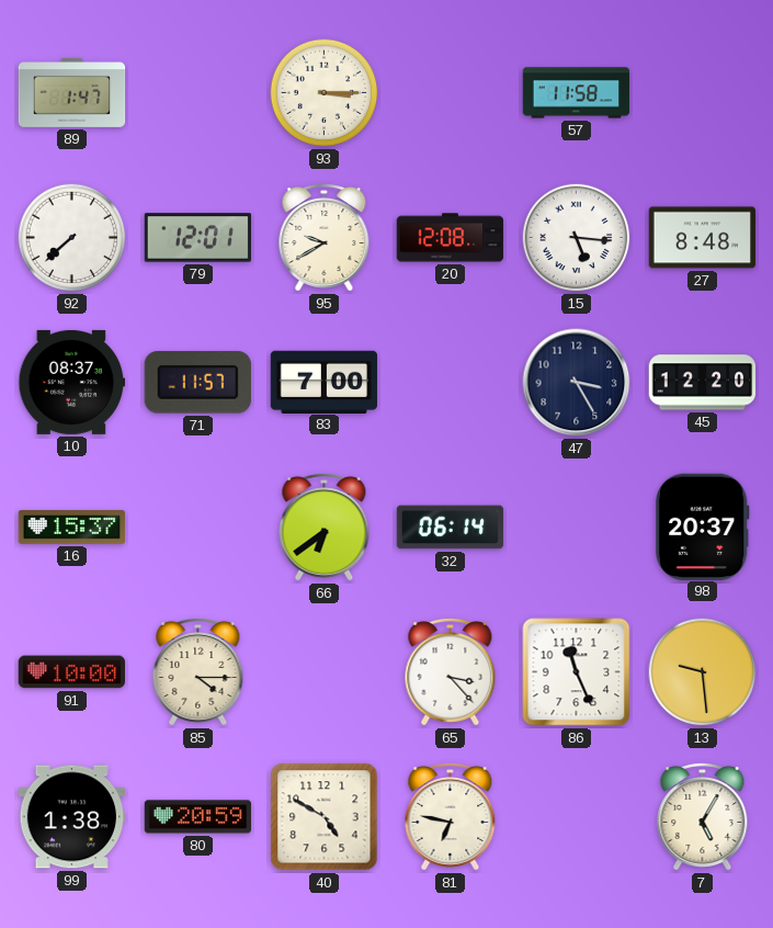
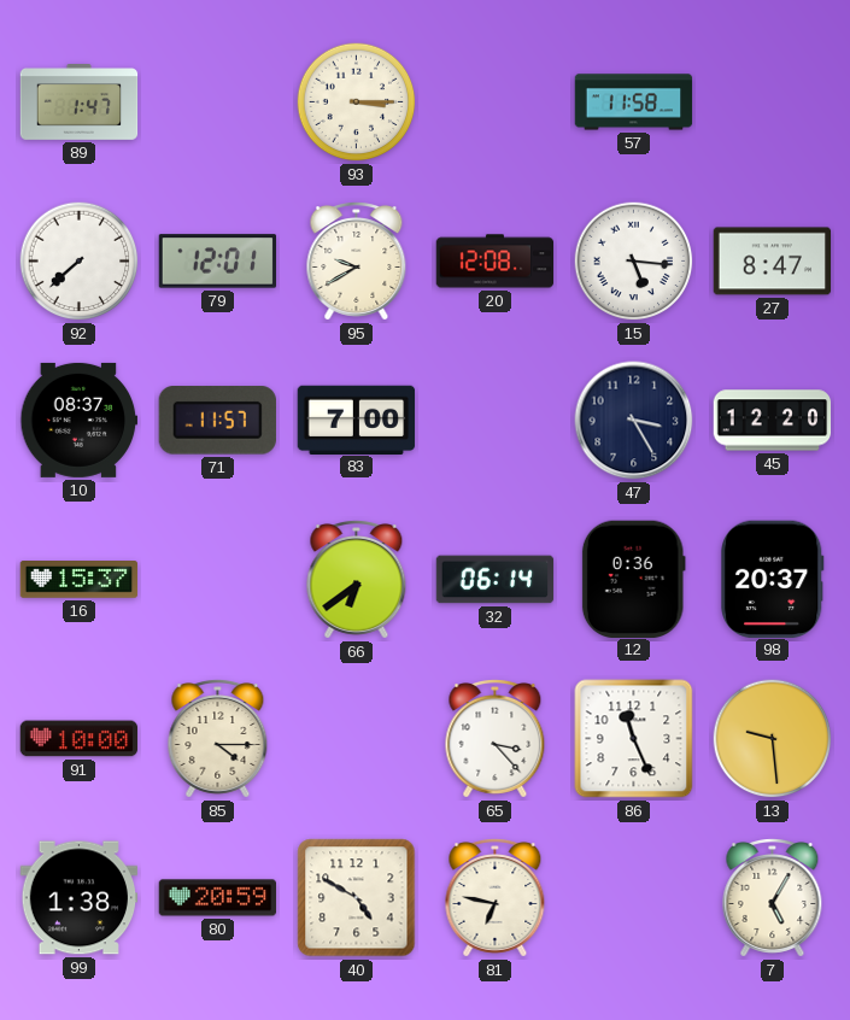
27: 8:48 -> 8:47 (773, 262)
12: none -> 0:36 (633, 579)
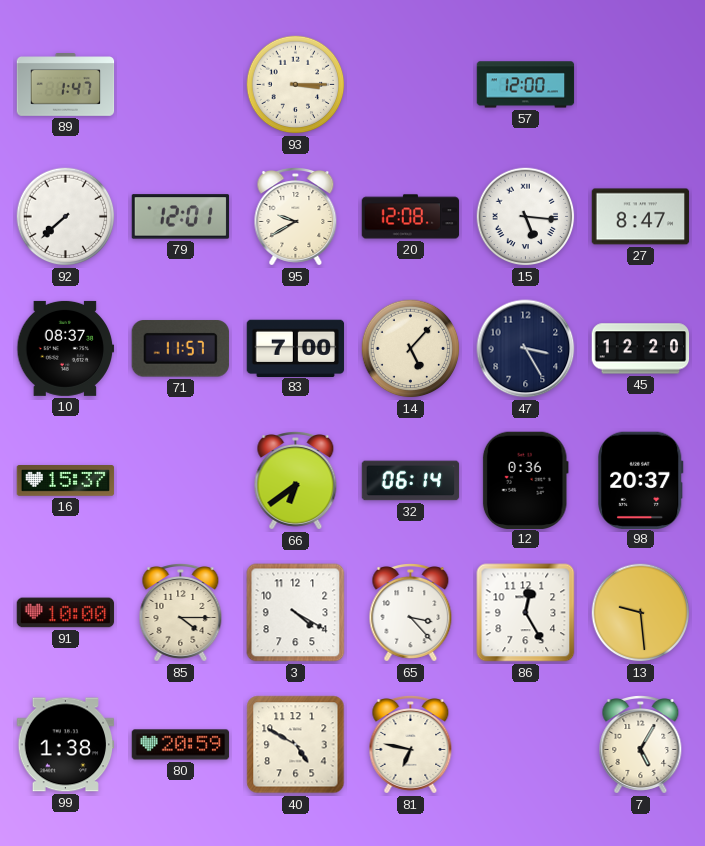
57: 11:58 -> 12:00 (526, 85)
14: none -> 5:07 (411, 349)
3: none -> 4:20 (296, 613)
86: 11:26 -> 12:25 (526, 613)
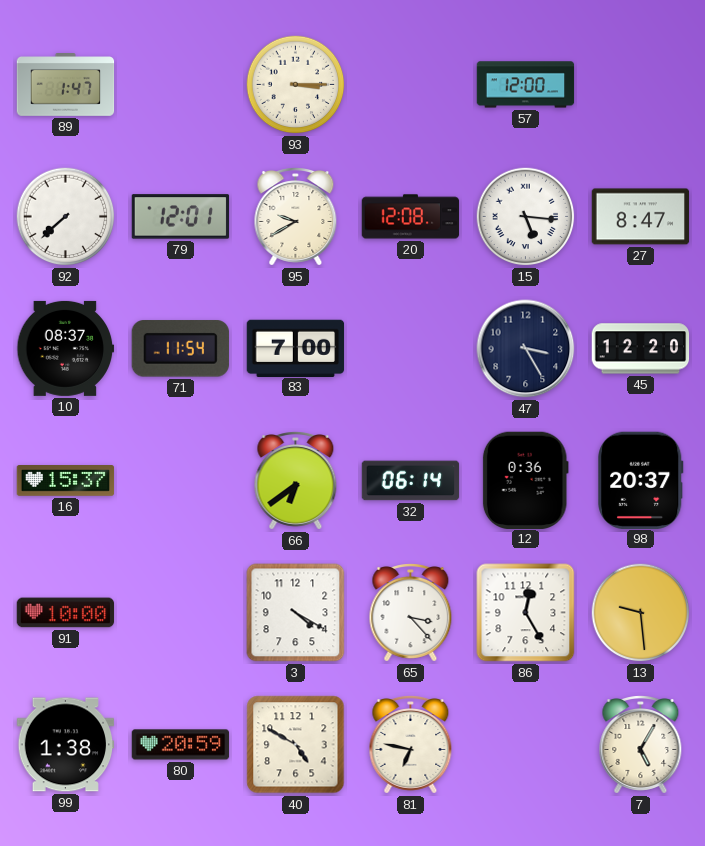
71: 11:57 -> 11:54 (180, 349)
14: 5:07 -> none (411, 349)
85: 4:15 -> none (181, 613)
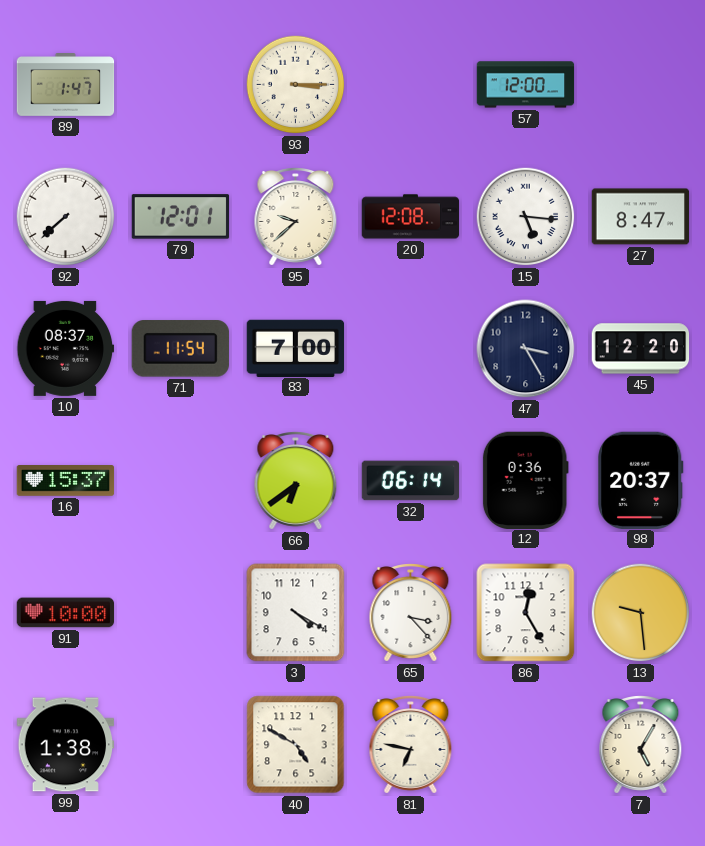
95: 9:40 -> 9:38 (296, 217)
80: 20:59 -> none (181, 745)
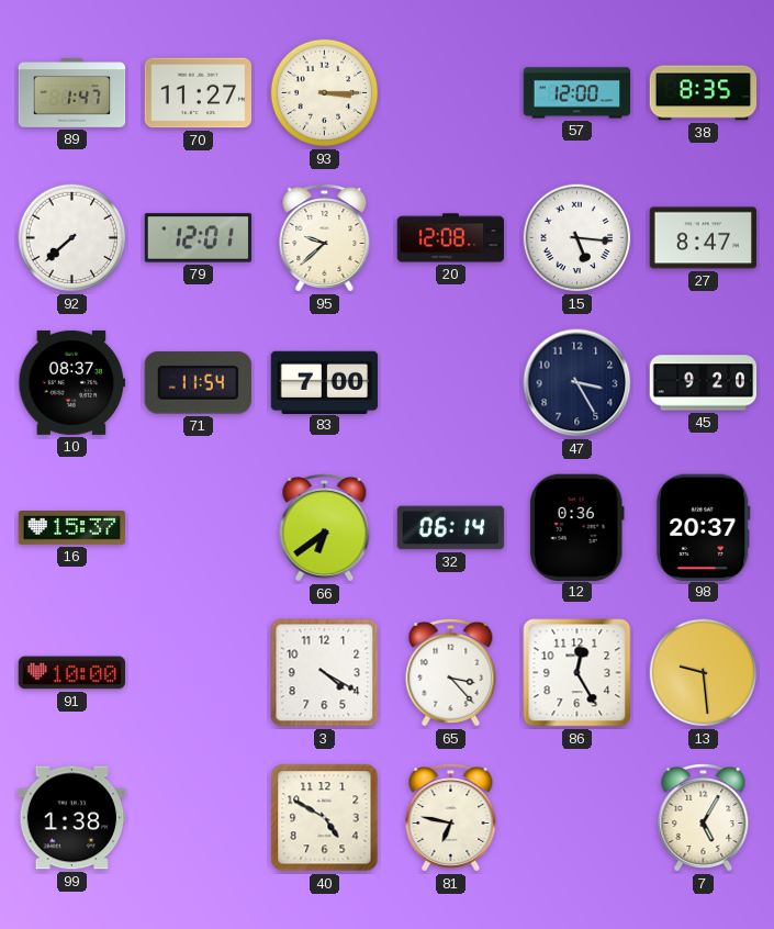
70: none -> 11:27 (199, 93)
38: none -> 8:35 (704, 93)
45: 12:20 -> 9:20 (704, 383)
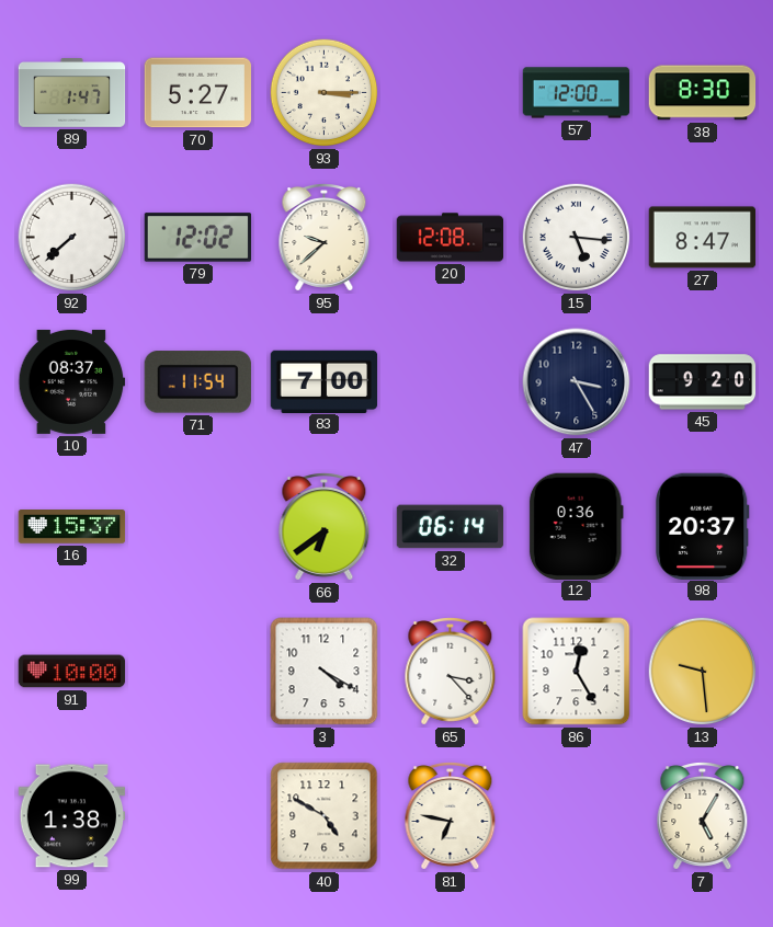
70: 11:27 -> 5:27 (198, 93)
38: 8:35 -> 8:30 (703, 93)
79: 12:01 -> 12:02 (198, 238)
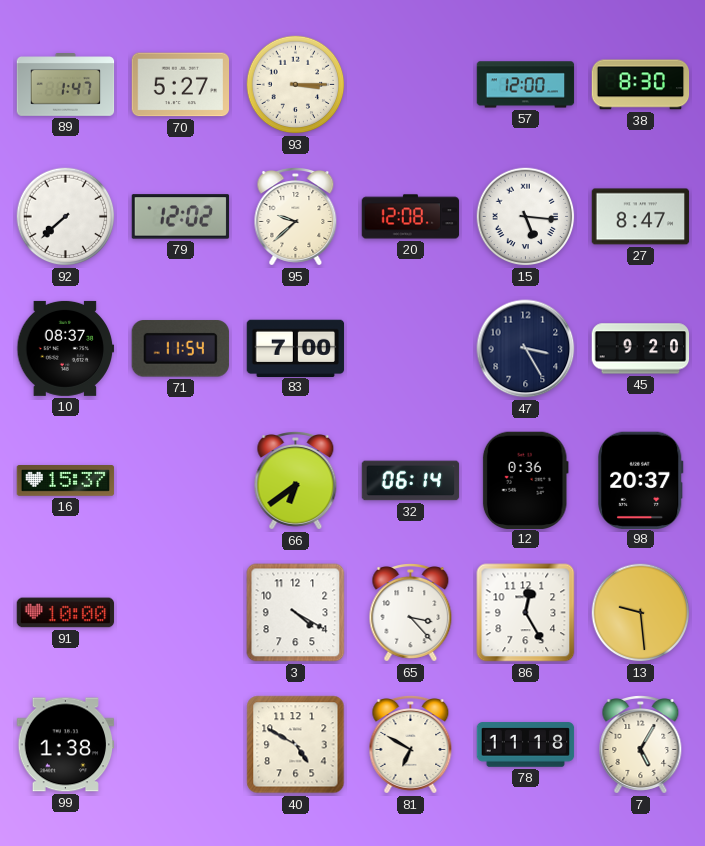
81: 6:47 -> 6:50 (411, 745)
78: none -> 11:18 (526, 745)
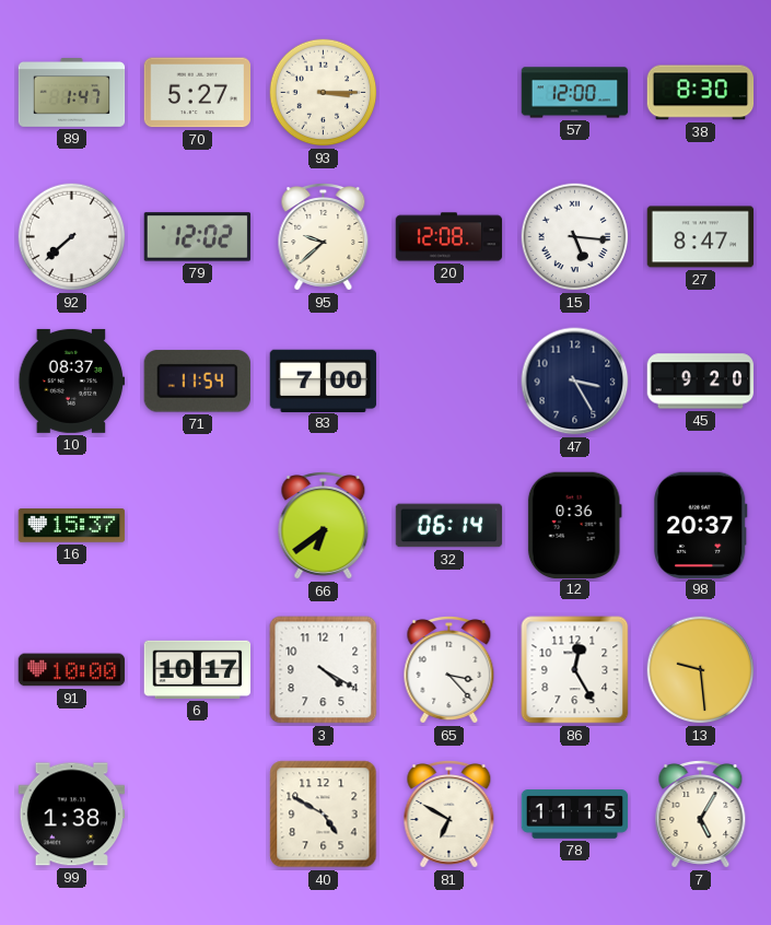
6: none -> 10:17 (198, 669)
78: 11:18 -> 11:15 (575, 815)
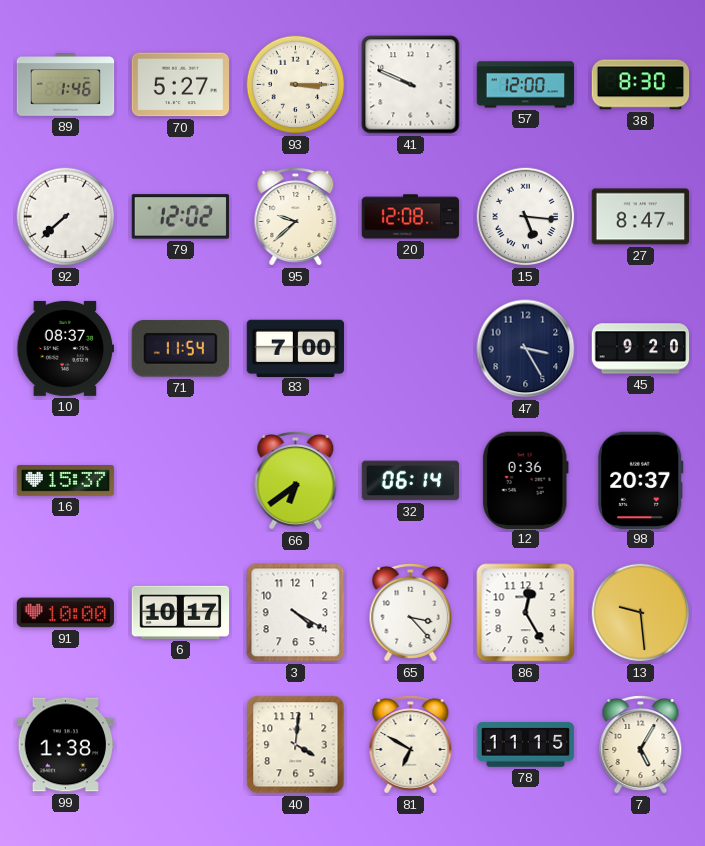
89: 1:47 -> 1:46 (66, 85)
41: none -> 9:49 (411, 85)
40: 4:50 -> 4:01 (296, 745)
